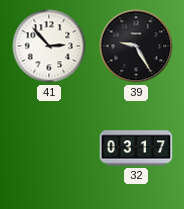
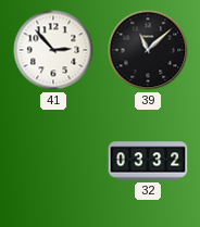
39: 9:25 -> 11:08 (148, 50)
32: 03:17 -> 03:32 (148, 161)
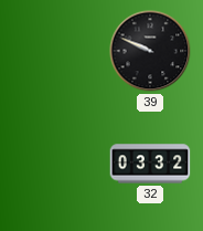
41: 2:53 -> none (53, 50)
39: 11:08 -> 9:49 (150, 51)
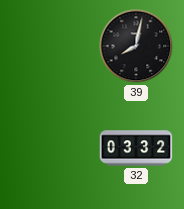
39: 9:49 -> 8:02 (136, 46)
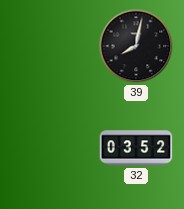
32: 03:32 -> 03:52 (136, 148)
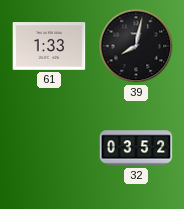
61: none -> 1:33 (49, 46)
